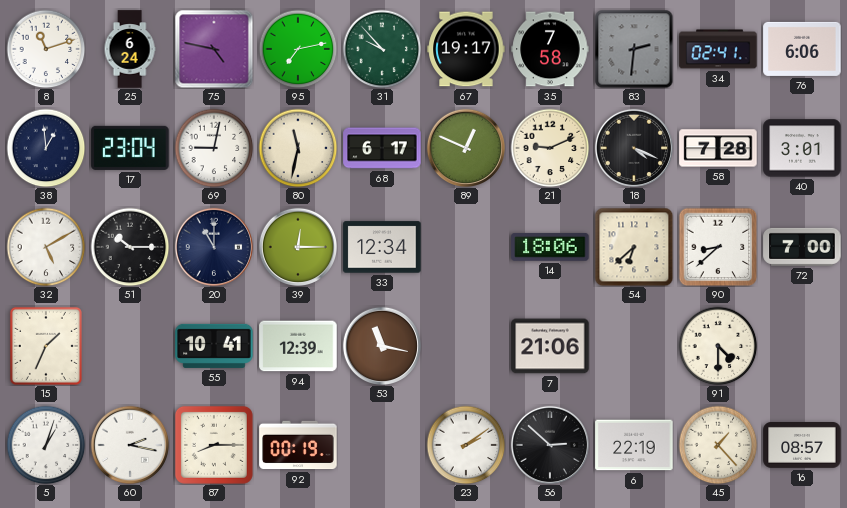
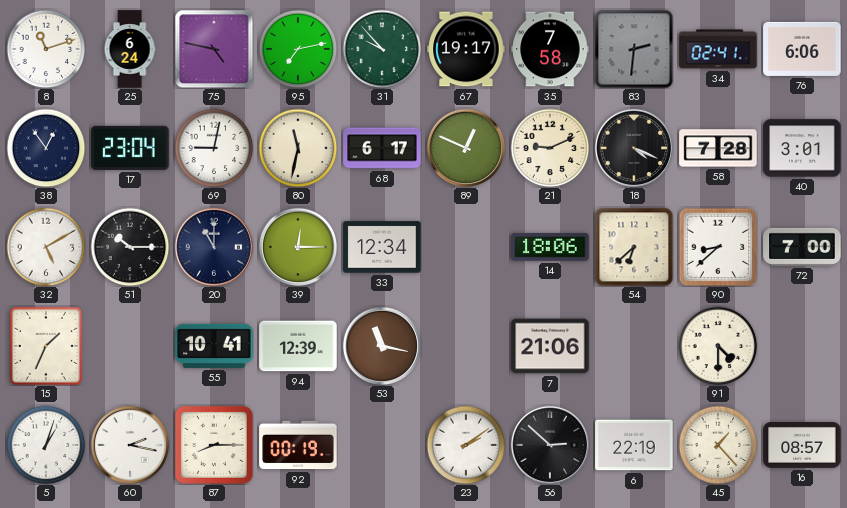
38: 12:59 -> 12:54 (46, 148)
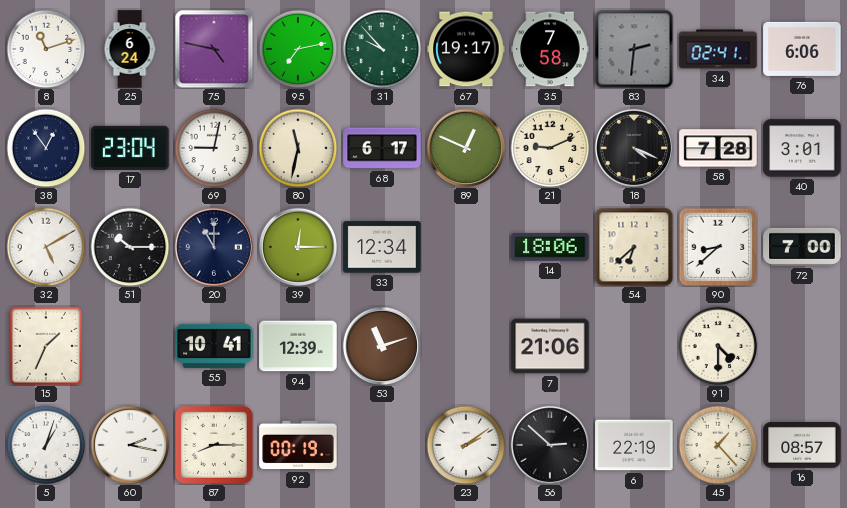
53: 11:17 -> 11:12 (381, 345)
